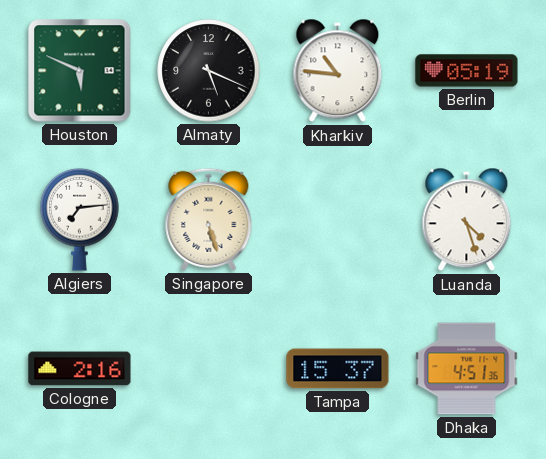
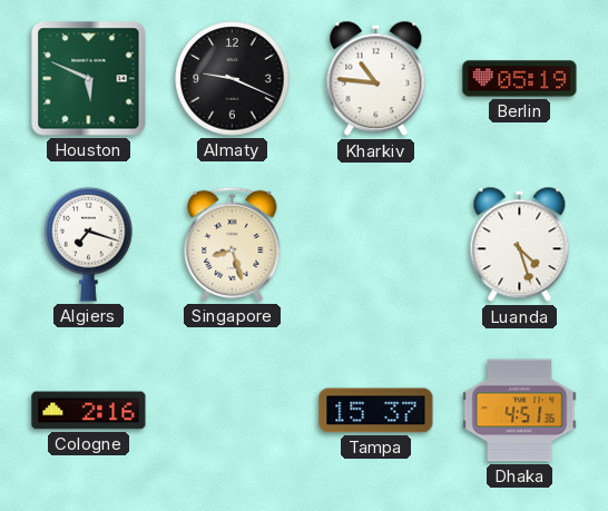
Almaty: 5:19 -> 9:19 (233, 79)
Algiers: 7:14 -> 7:18 (89, 244)
Singapore: 5:27 -> 8:27 (233, 244)
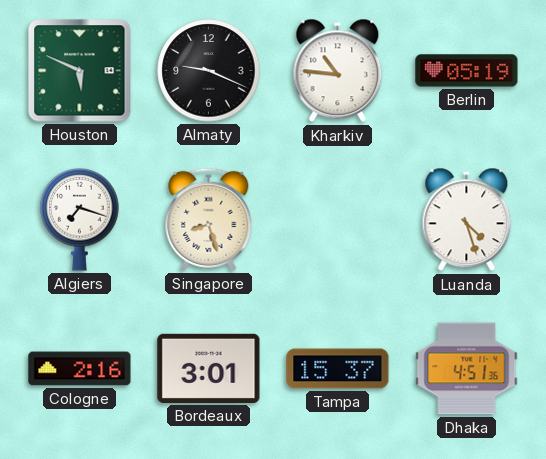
Bordeaux: none -> 3:01 (209, 368)
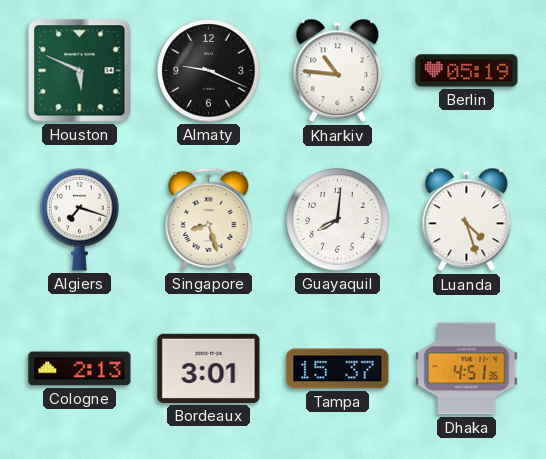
Guayaquil: none -> 8:01 (338, 220)
Cologne: 2:16 -> 2:13 (80, 369)
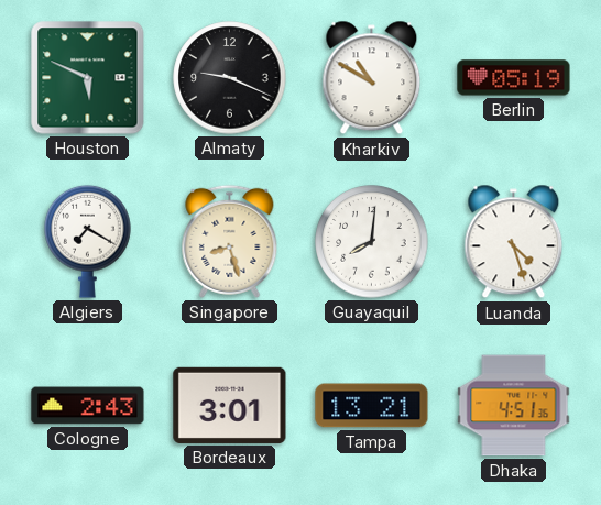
Kharkiv: 10:46 -> 10:50 (372, 78)
Algiers: 7:18 -> 7:20 (88, 241)
Cologne: 2:13 -> 2:43 (88, 406)
Tampa: 15:37 -> 13:21 (372, 406)
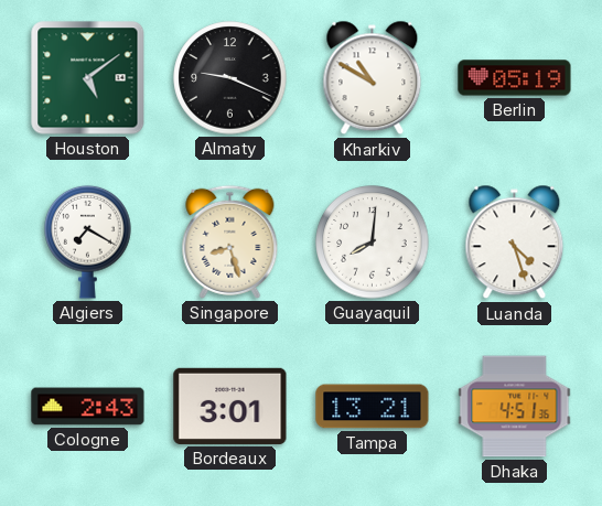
Houston: 5:49 -> 5:09 (88, 78)
